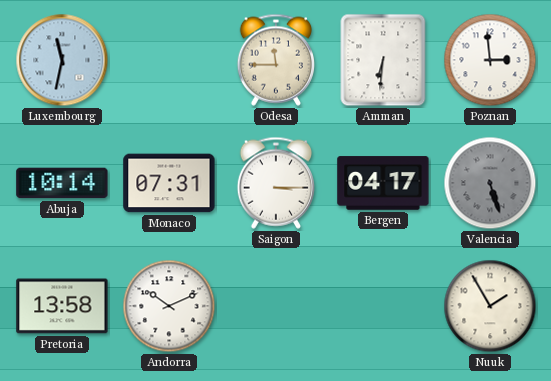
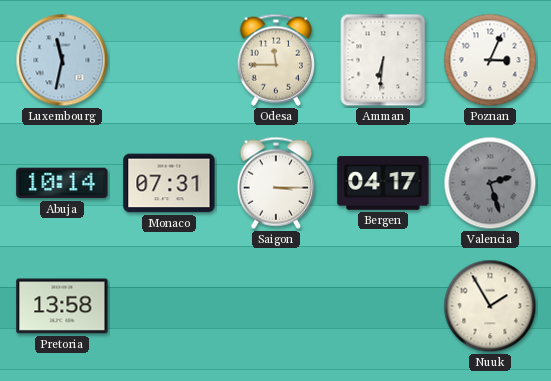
Poznan: 2:59 -> 3:04 (490, 60)
Valencia: 5:27 -> 2:27 (490, 183)
Andorra: 10:11 -> none (169, 306)
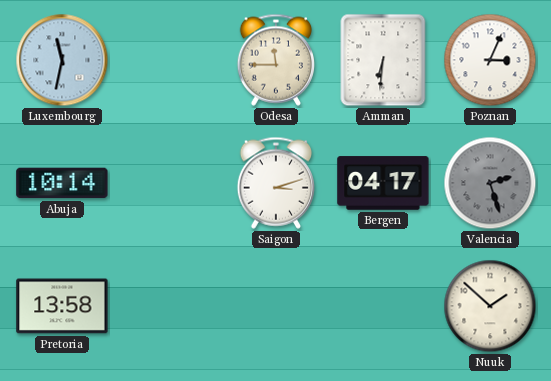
Monaco: 07:31 -> none (169, 183)
Saigon: 3:15 -> 3:12 (275, 183)
Nuuk: 1:55 -> 1:52 (490, 306)
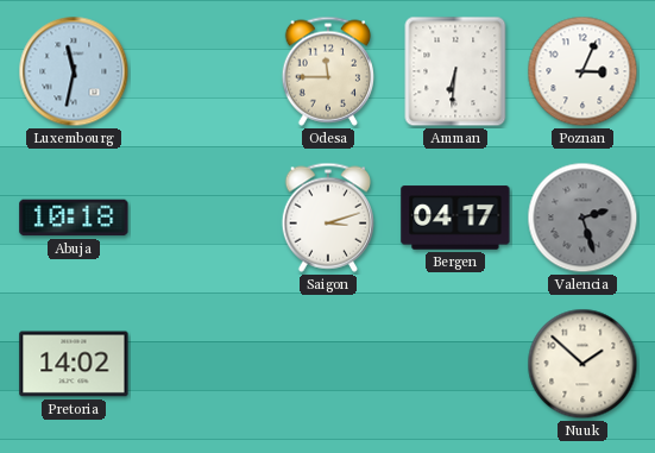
Abuja: 10:14 -> 10:18 (74, 218)
Pretoria: 13:58 -> 14:02 (74, 364)
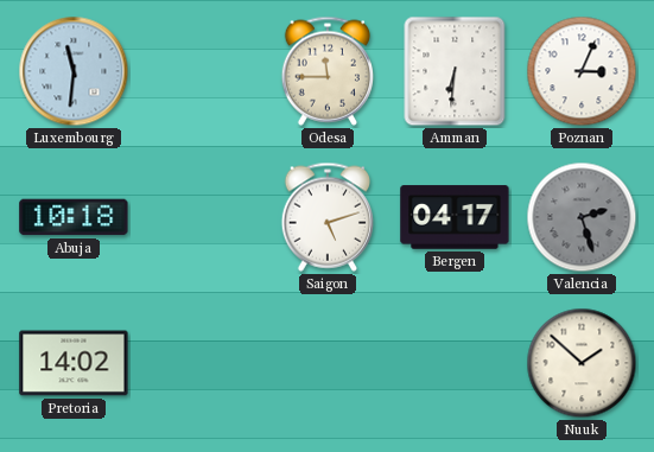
Luxembourg: 11:32 -> 11:31 (74, 71)
Saigon: 3:12 -> 5:12 (326, 217)
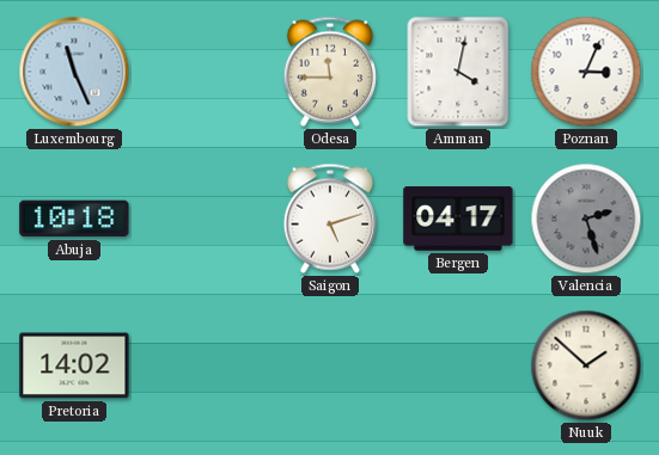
Luxembourg: 11:31 -> 11:26 (74, 72)
Amman: 6:31 -> 4:02 (458, 72)
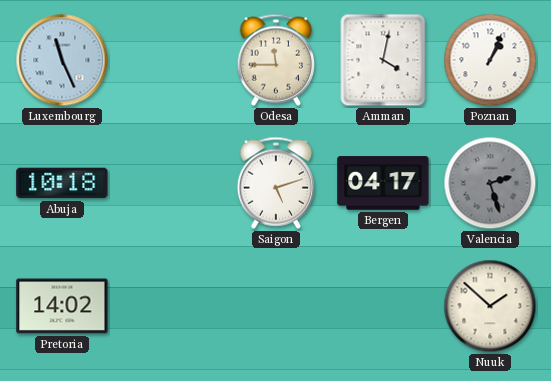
Poznan: 3:04 -> 1:04 (490, 60)
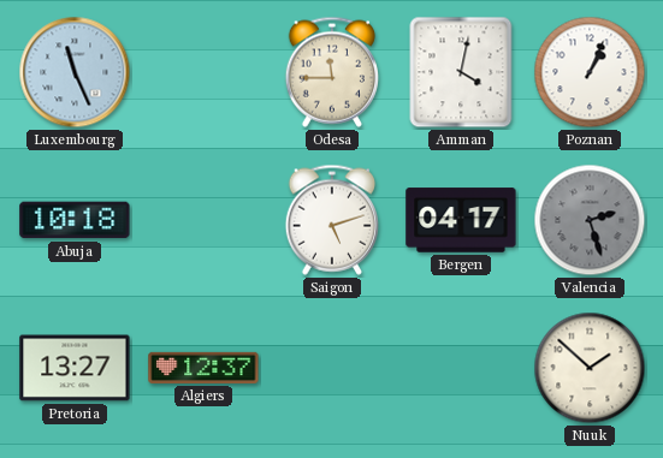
Pretoria: 14:02 -> 13:27 (75, 368)
Algiers: none -> 12:37 (203, 368)
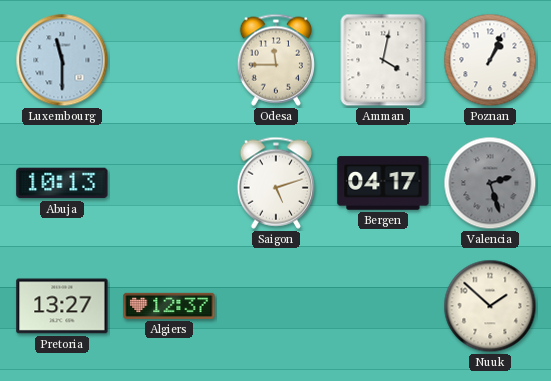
Luxembourg: 11:26 -> 11:30 (62, 60)
Abuja: 10:18 -> 10:13 (62, 183)
